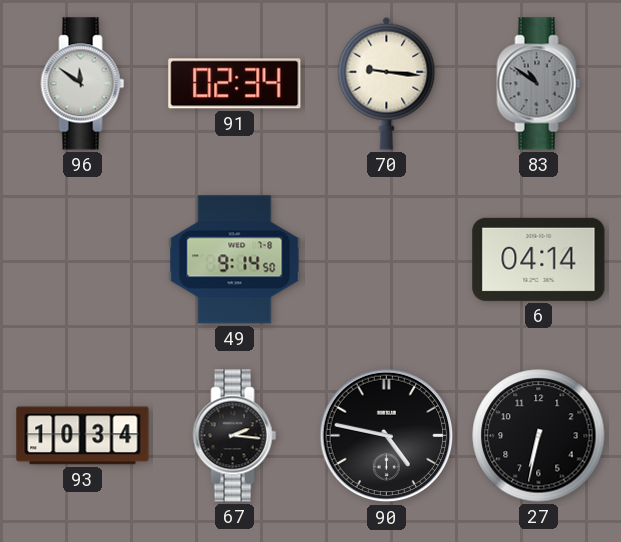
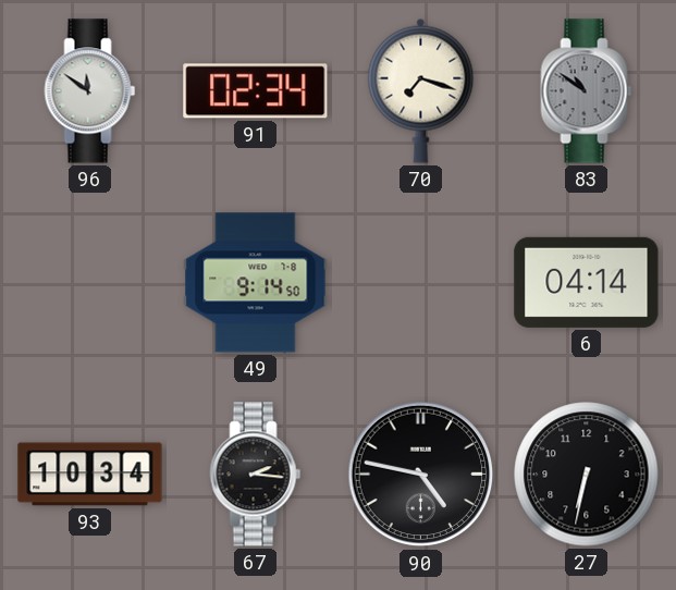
70: 9:16 -> 7:18 (421, 90)
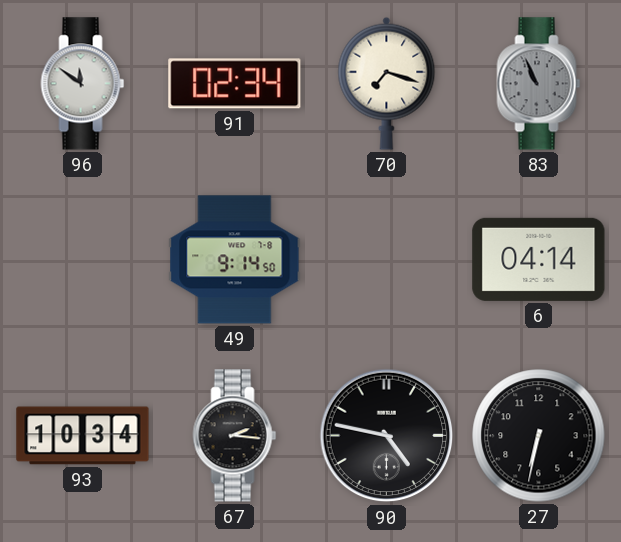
83: 10:51 -> 10:56 (539, 84)
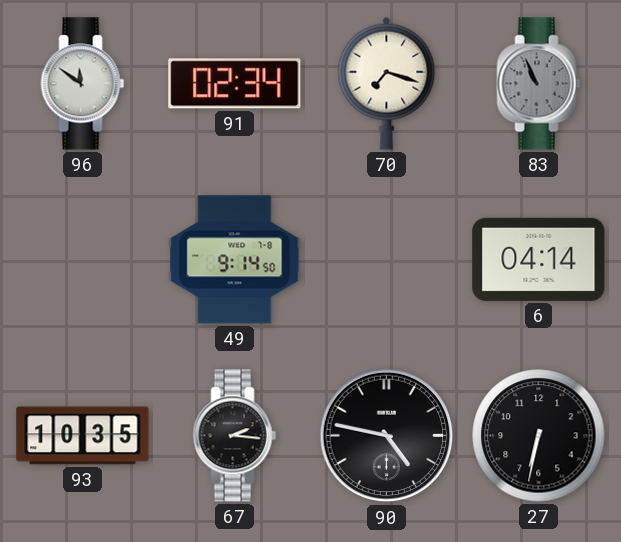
93: 10:34 -> 10:35 (83, 436)
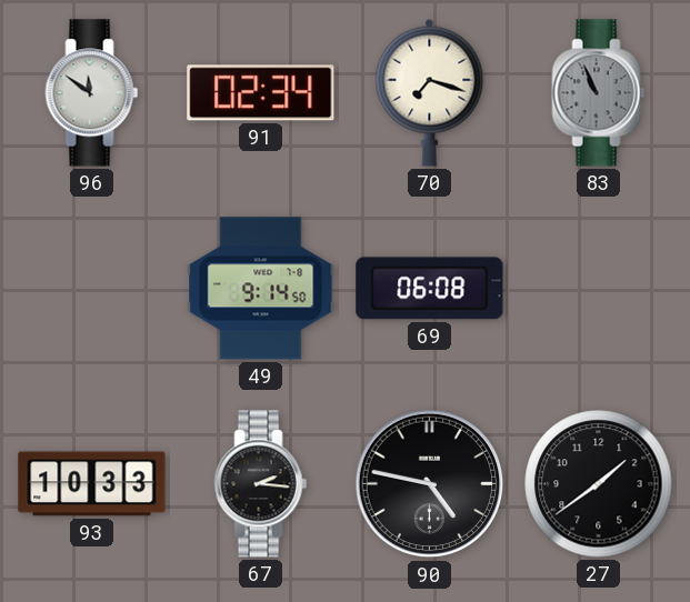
69: none -> 06:08 (430, 289)
6: 04:14 -> none (539, 259)
93: 10:35 -> 10:33 (92, 484)
27: 6:32 -> 1:39 (599, 484)
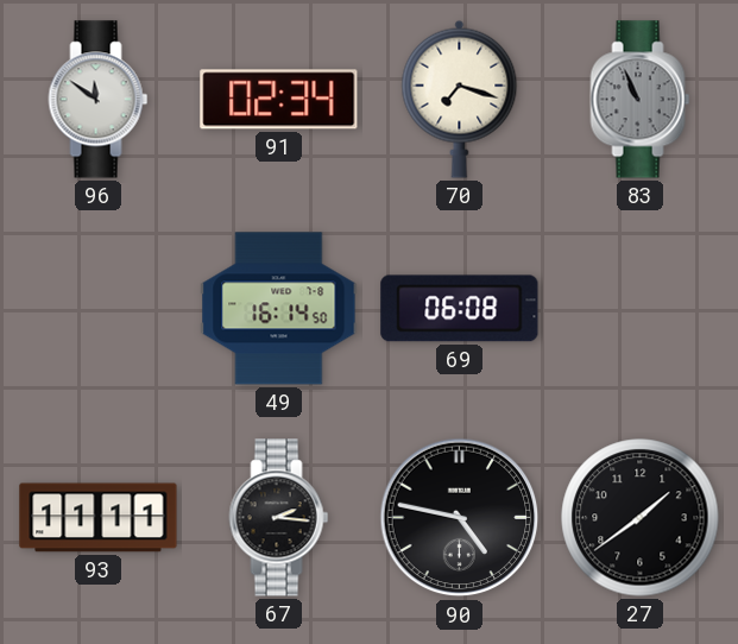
49: 9:14 -> 16:14 (279, 309)
93: 10:33 -> 11:11 (99, 518)
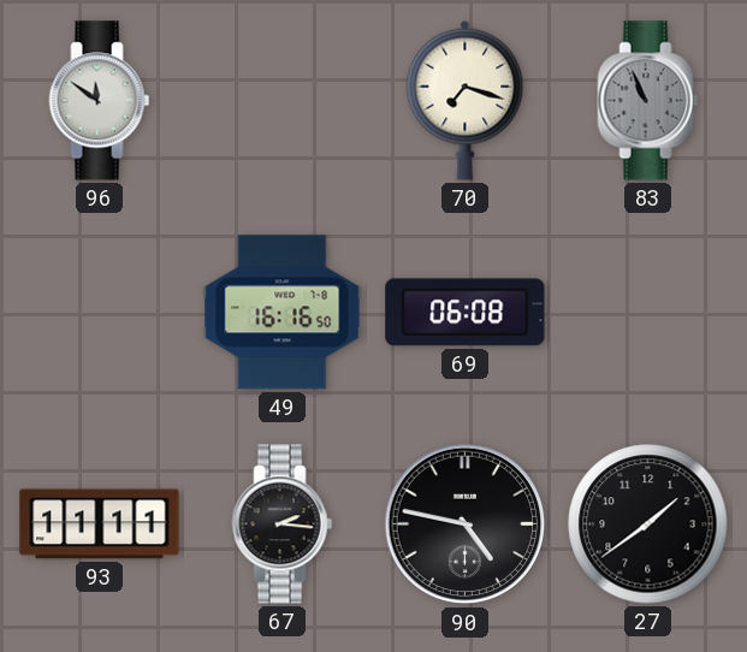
91: 02:34 -> none (279, 100)
49: 16:14 -> 16:16 (283, 313)
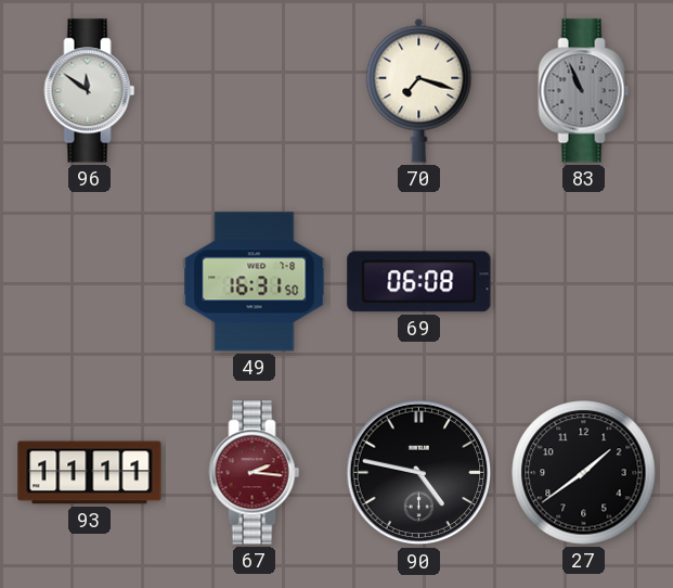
49: 16:16 -> 16:31 (255, 282)
67 dial: black -> burgundy (255, 473)
